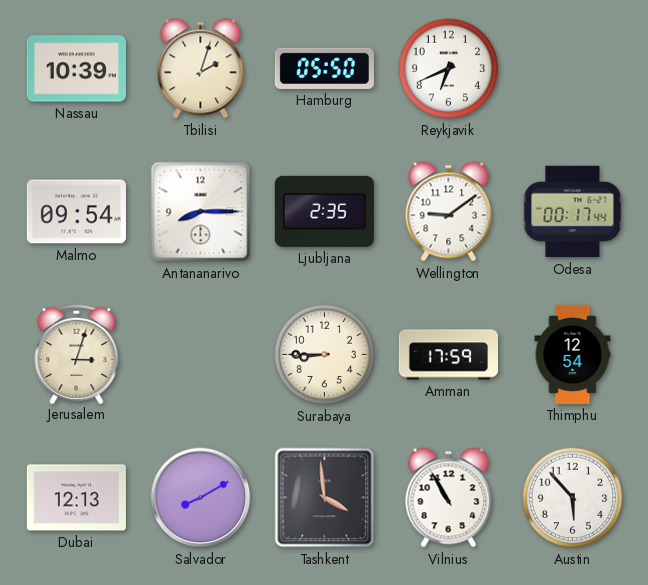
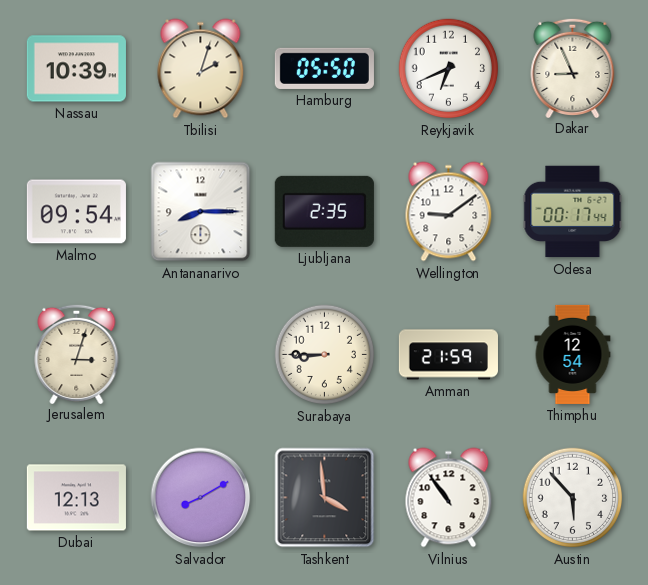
Dakar: none -> 8:56 (573, 67)
Amman: 17:59 -> 21:59 (448, 355)
Vilnius: 10:55 -> 10:54 (449, 498)
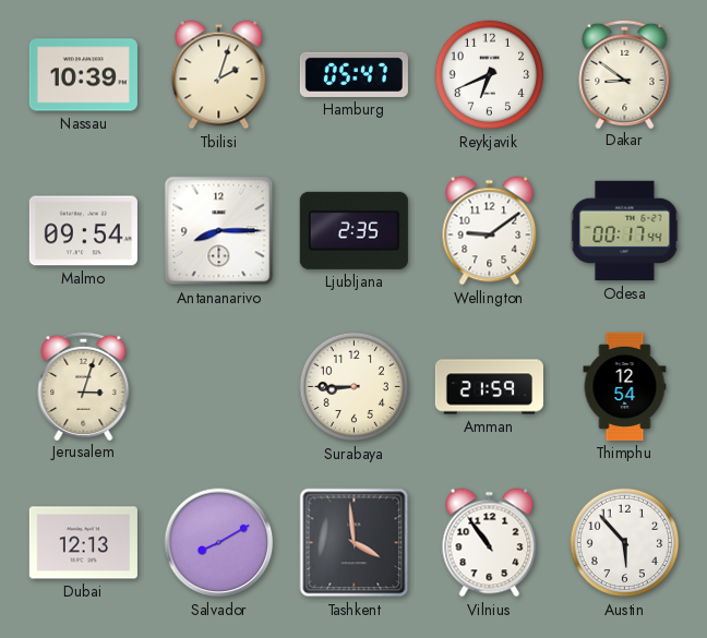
Hamburg: 05:50 -> 05:47 (353, 74)
Dakar: 8:56 -> 8:51 (625, 73)
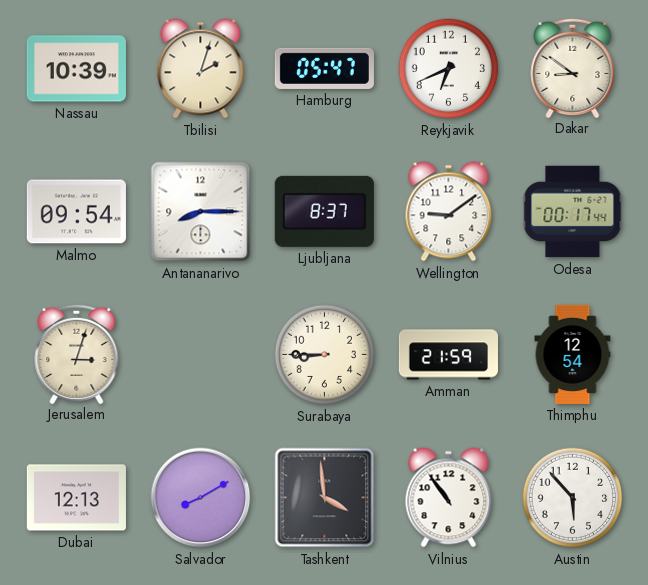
Ljubljana: 2:35 -> 8:37 (324, 211)
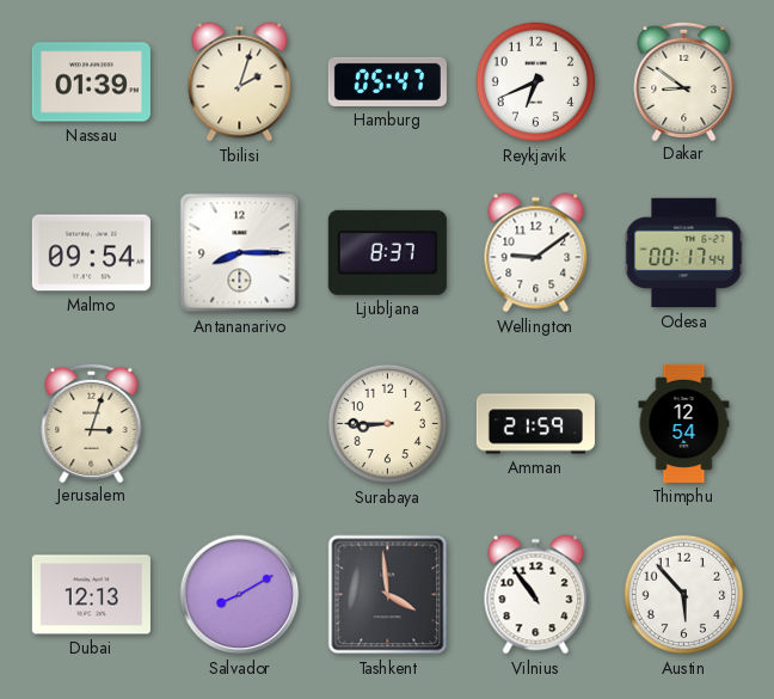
Nassau: 10:39 -> 01:39 (91, 82)
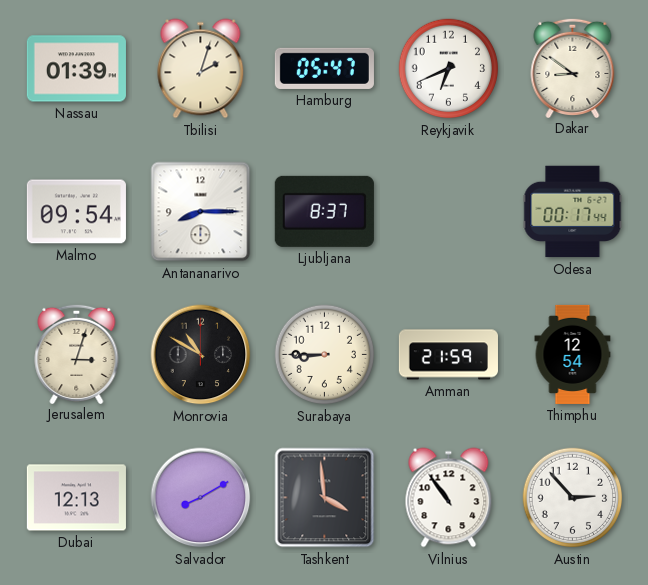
Wellington: 9:09 -> none (536, 253)
Monrovia: none -> 10:50 (201, 355)
Austin: 5:53 -> 2:53 (573, 498)
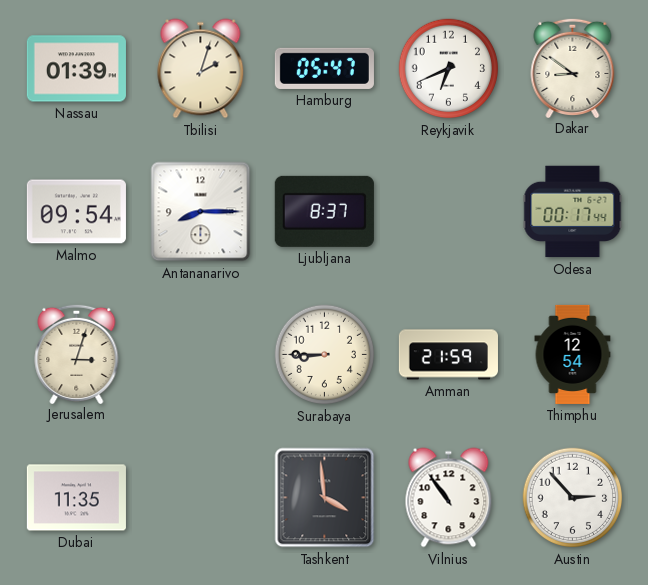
Monrovia: 10:50 -> none (201, 355)
Dubai: 12:13 -> 11:35 (76, 498)
Salvador: 8:10 -> none (201, 498)
